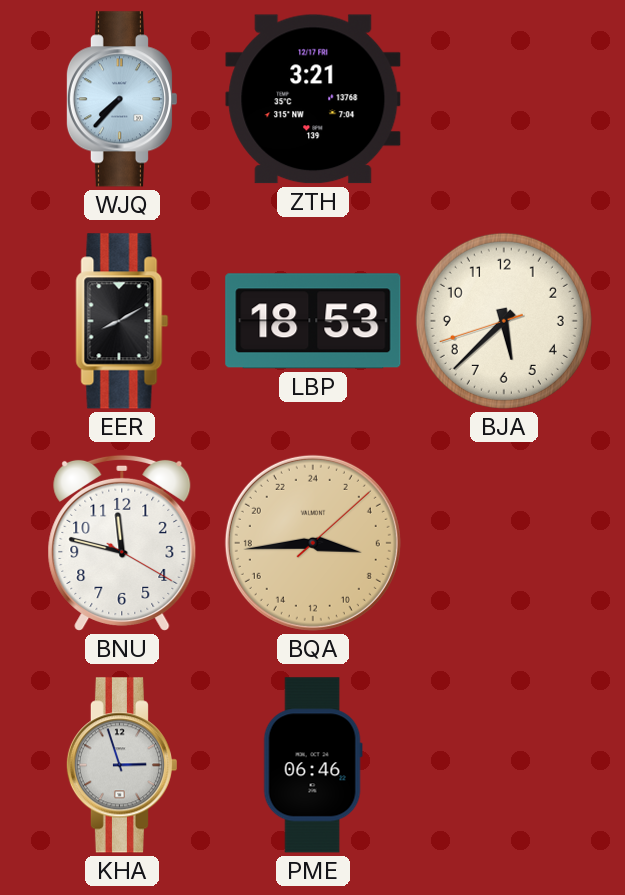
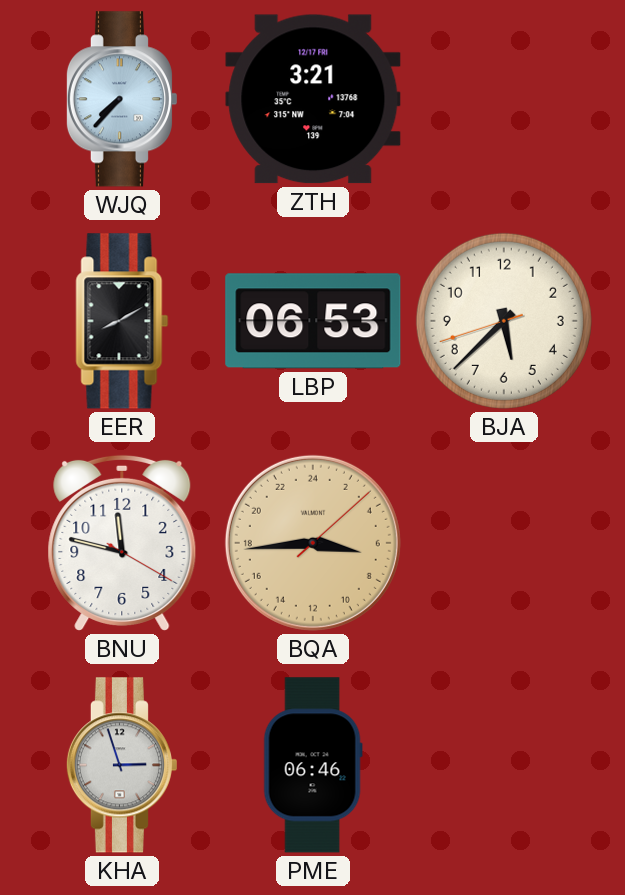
LBP: 18:53 -> 06:53 (313, 321)
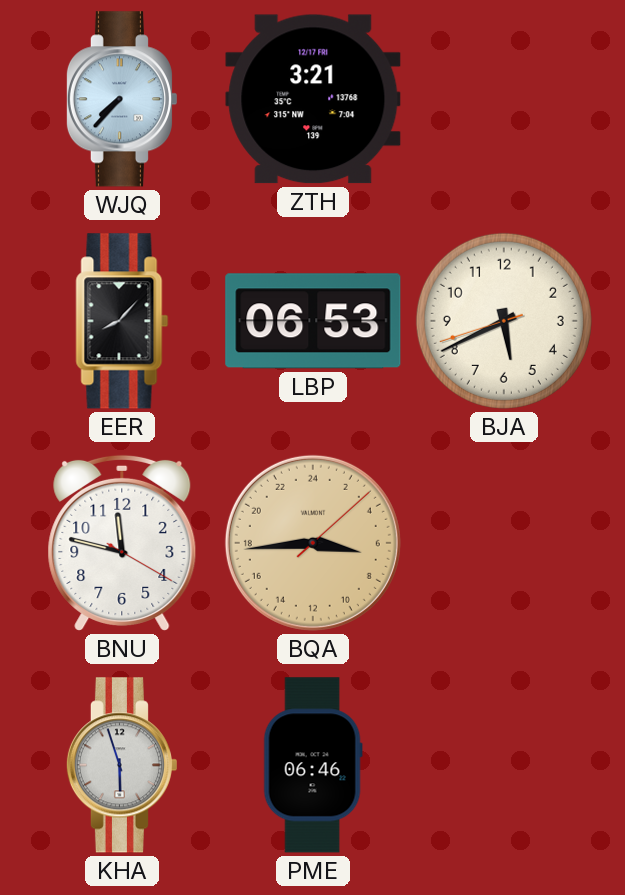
EER: 8:10 -> 8:07 (122, 321)
BJA: 5:37 -> 5:40 (504, 321)
KHA: 2:57 -> 5:57 (121, 765)
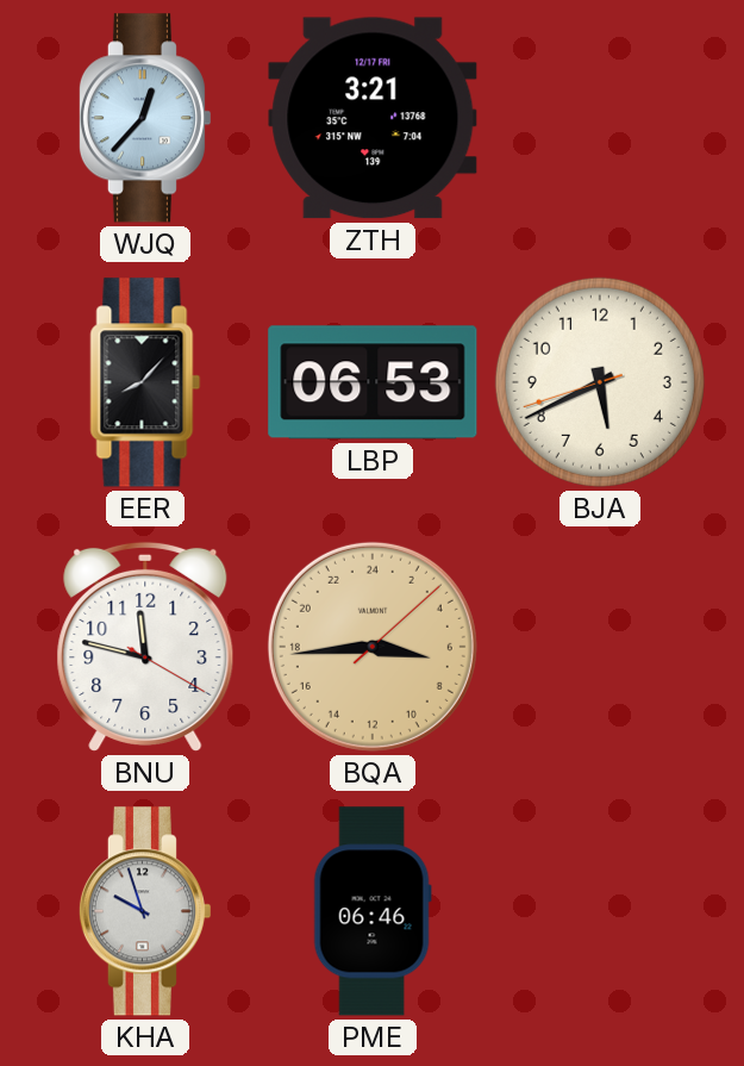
WJQ: 7:37 -> 12:37 (144, 118)
KHA: 5:57 -> 9:57 (144, 911)
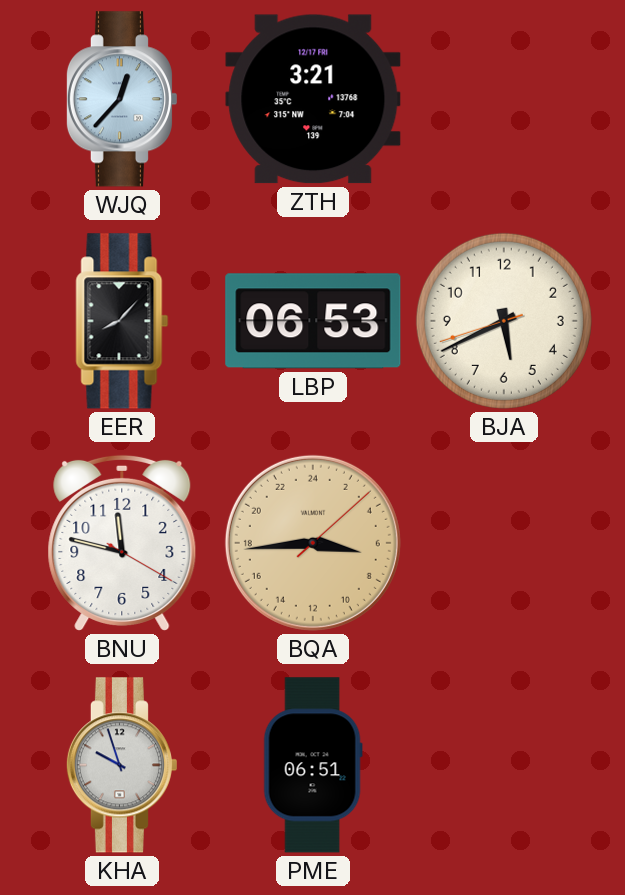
PME: 06:46 -> 06:51 (313, 765)
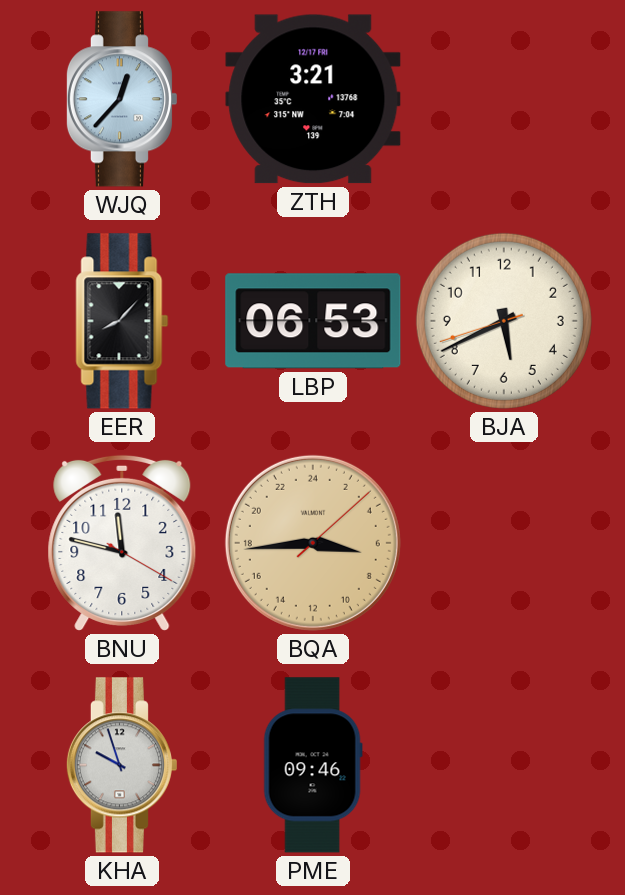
PME: 06:51 -> 09:46 (313, 765)
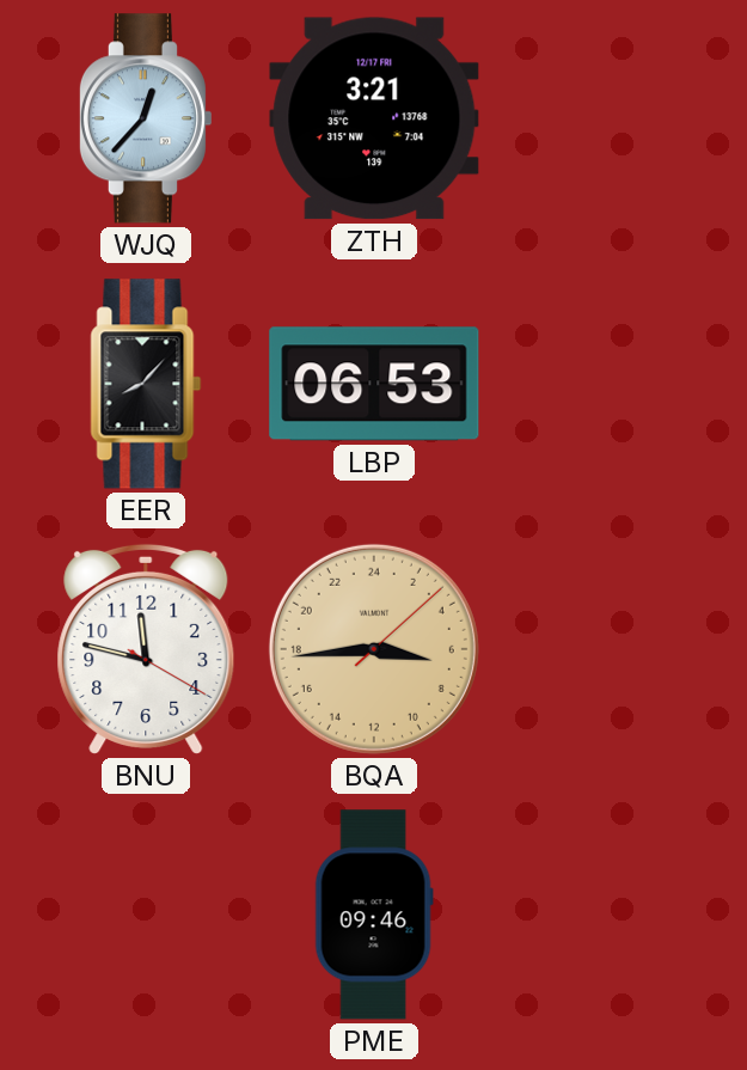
BJA: 5:40 -> none (504, 321)
KHA: 9:57 -> none (121, 765)
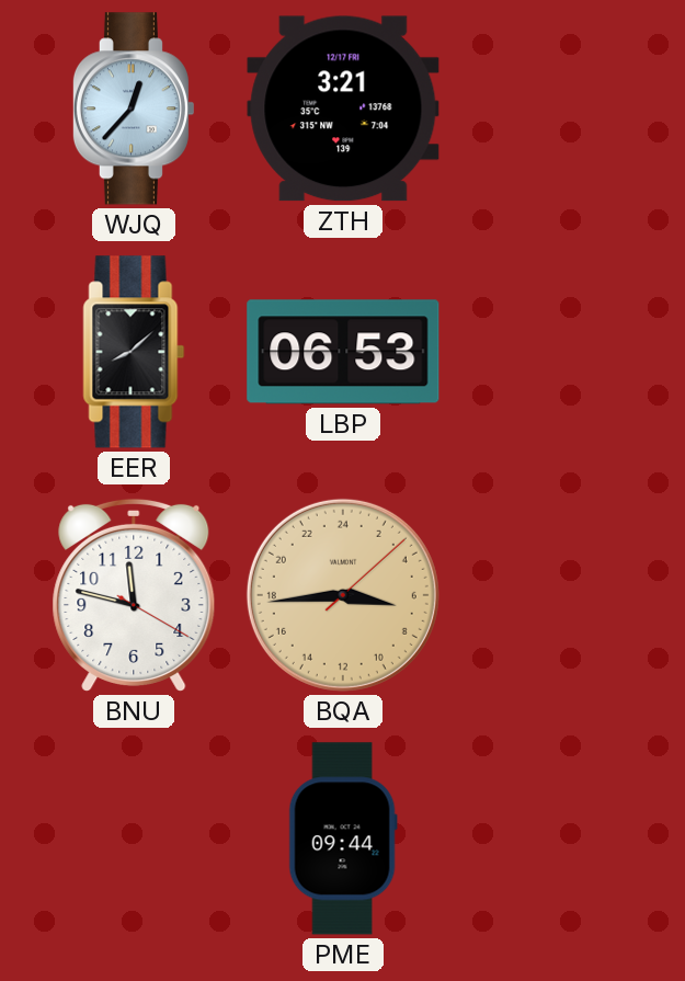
EER: 8:07 -> 8:08 (134, 352)
PME: 09:46 -> 09:44 (343, 839)
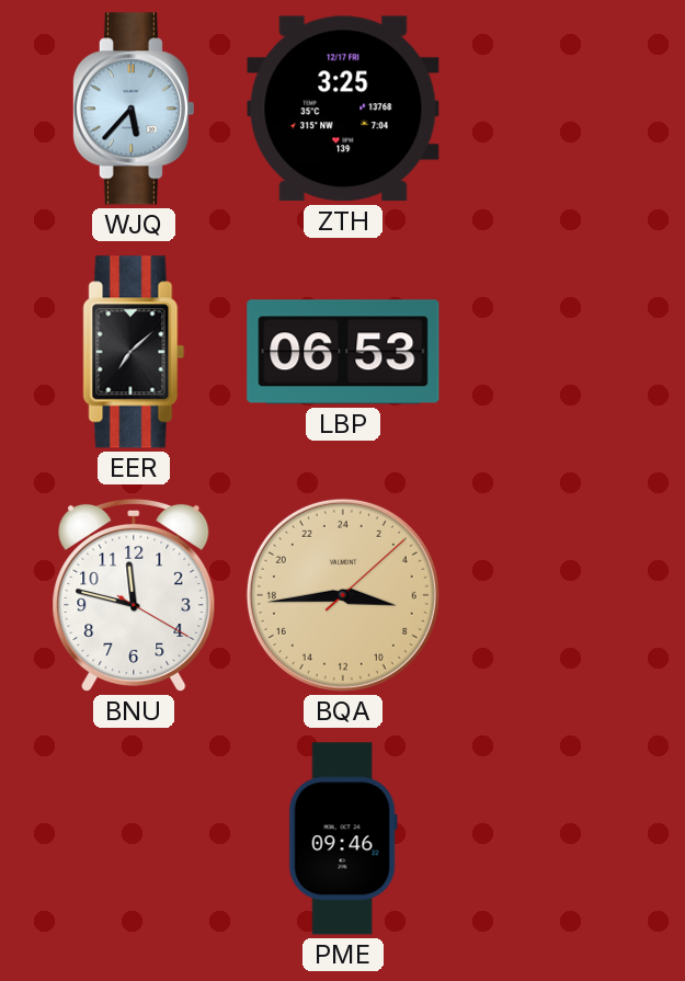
WJQ: 12:37 -> 5:37 (133, 109)
ZTH: 3:21 -> 3:25 (343, 109)
EER: 8:08 -> 7:08 (134, 352)
PME: 09:44 -> 09:46 (343, 839)
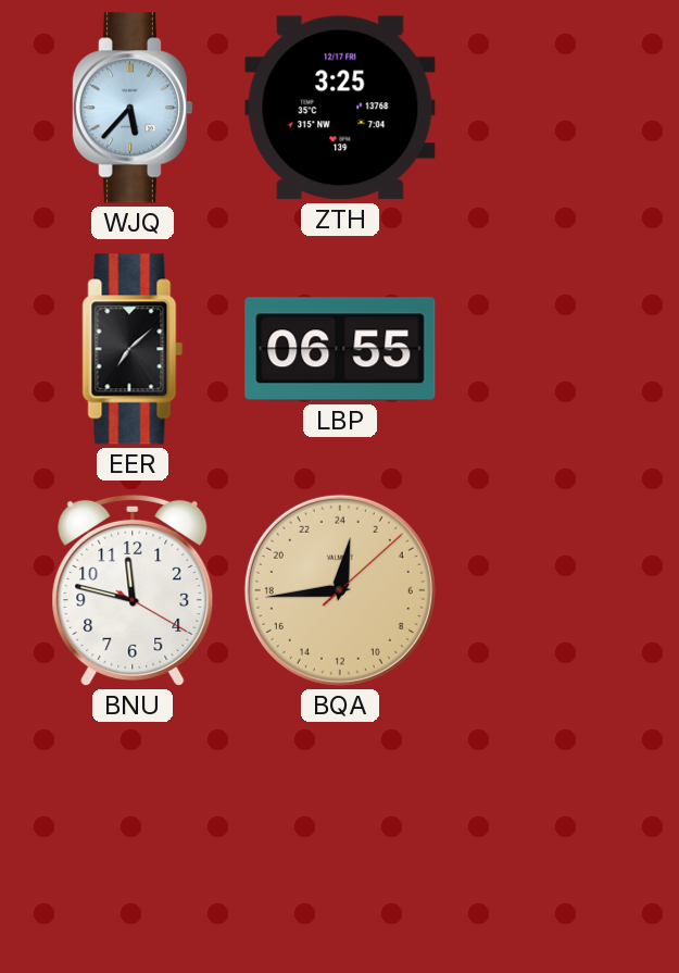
LBP: 06:53 -> 06:55 (340, 349)
BQA: 6:44 -> 0:44 (340, 590)
PME: 09:46 -> none (343, 839)
